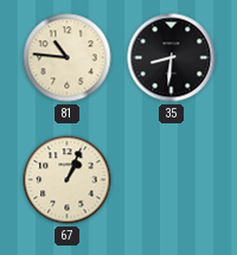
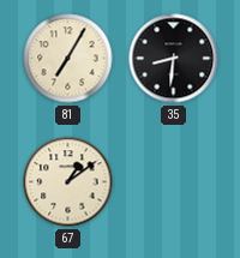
81: 10:46 -> 7:05 (68, 59)
67: 1:04 -> 1:09 (68, 182)
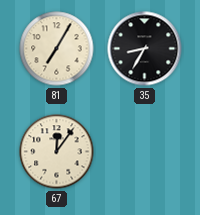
35: 8:31 -> 8:35 (145, 49)
67: 1:09 -> 12:06 (57, 152)
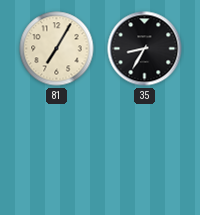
67: 12:06 -> none (57, 152)
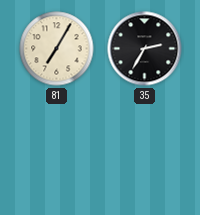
35: 8:35 -> 2:35 (145, 49)
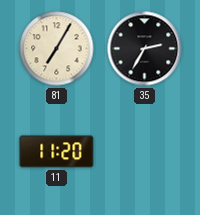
11: none -> 11:20 (57, 152)
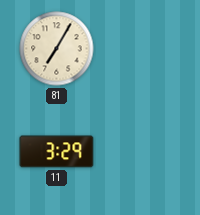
35: 2:35 -> none (145, 49)
11: 11:20 -> 3:29 (57, 152)
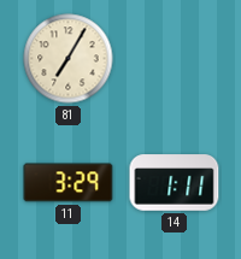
14: none -> 1:11 (175, 183)
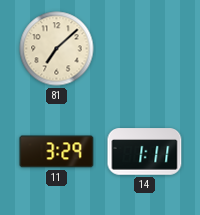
81: 7:05 -> 7:08 (57, 49)
